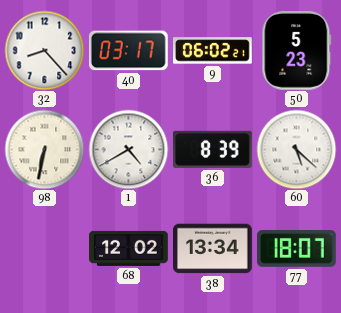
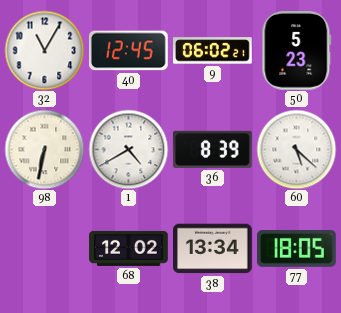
32: 8:23 -> 11:05 (44, 50)
40: 03:17 -> 12:45 (128, 51)
77: 18:07 -> 18:05 (297, 249)
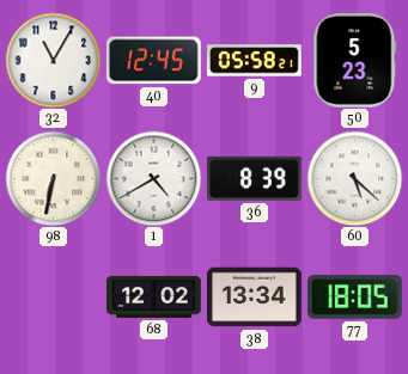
9: 06:02 -> 05:58 (255, 61)
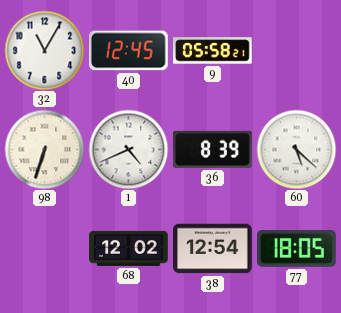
50: 5:23 -> none (355, 61)
98: 6:32 -> 6:33 (44, 149)
1: 4:40 -> 4:41 (128, 149)
38: 13:34 -> 12:54 (213, 249)
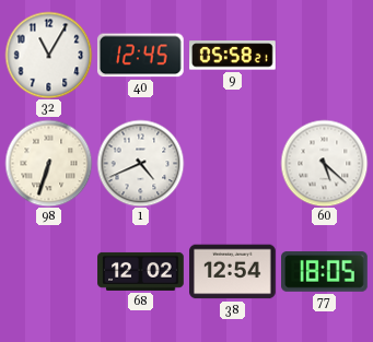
36: 8:39 -> none (213, 149)
